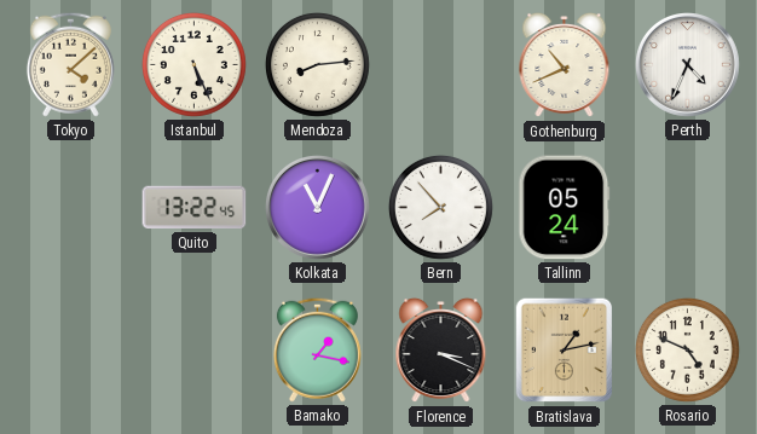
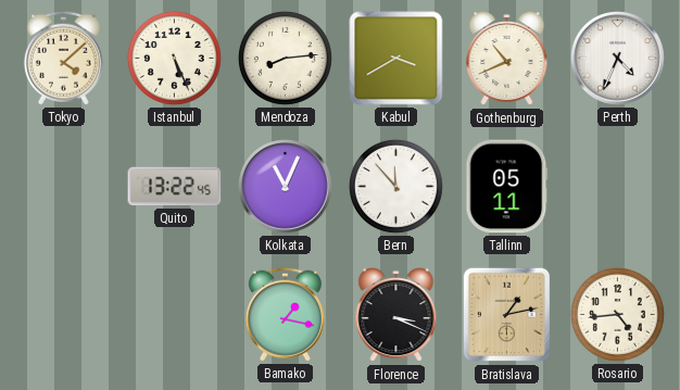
Kabul: none -> 3:40 (396, 59)
Bern: 7:53 -> 11:53 (395, 186)
Tallinn: 05:24 -> 05:11 (507, 187)
Rosario: 4:49 -> 4:44 (617, 314)
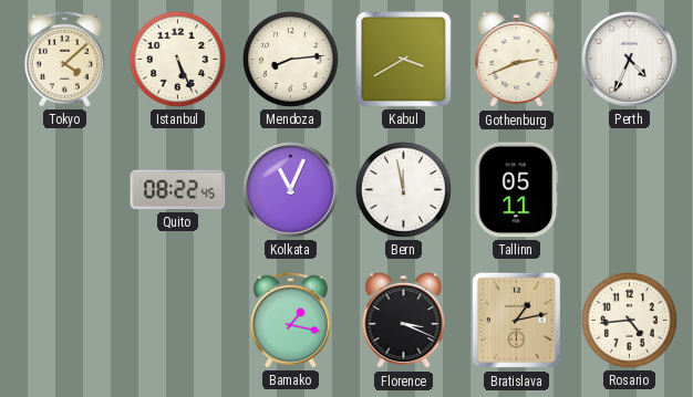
Gothenburg: 10:41 -> 2:41 (517, 60)
Quito: 13:22 -> 08:22 (178, 190)
Bern: 11:53 -> 11:58 (403, 189)
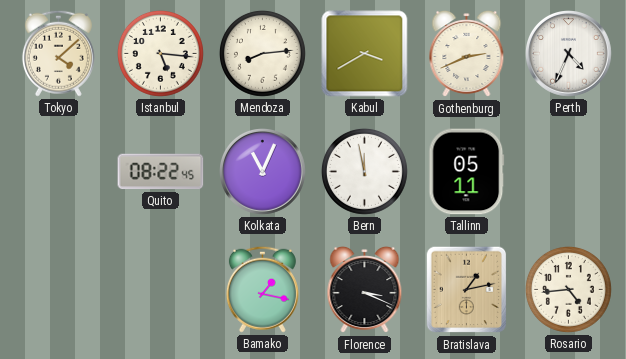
Istanbul: 5:26 -> 5:16 (160, 53)
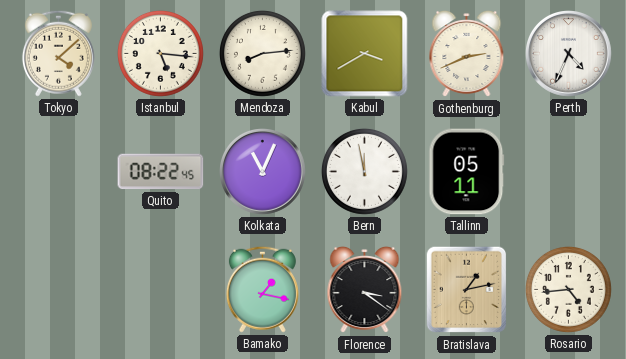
Florence: 3:19 -> 3:21 (365, 290)
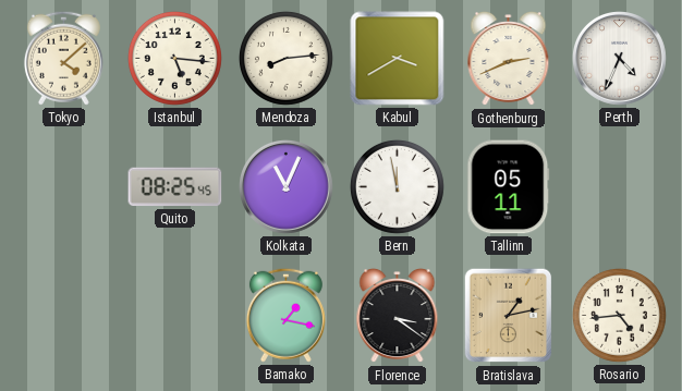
Quito: 08:22 -> 08:25 (175, 187)
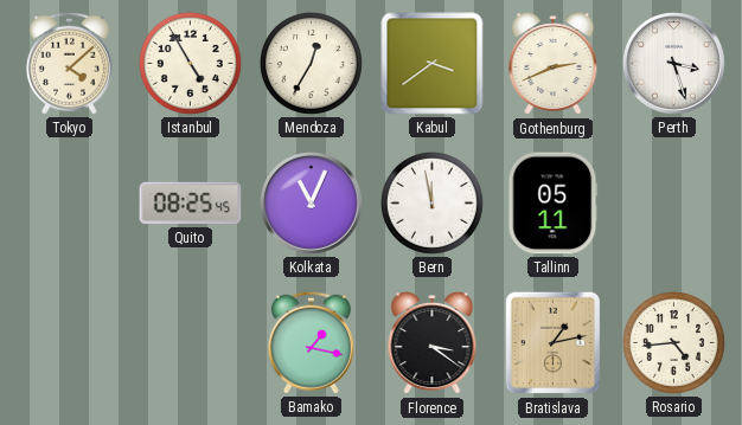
Istanbul: 5:16 -> 4:55 (190, 63)
Mendoza: 8:14 -> 12:35 (311, 63)
Kabul: 3:40 -> 3:39 (433, 64)
Perth: 4:34 -> 3:27 (674, 64)
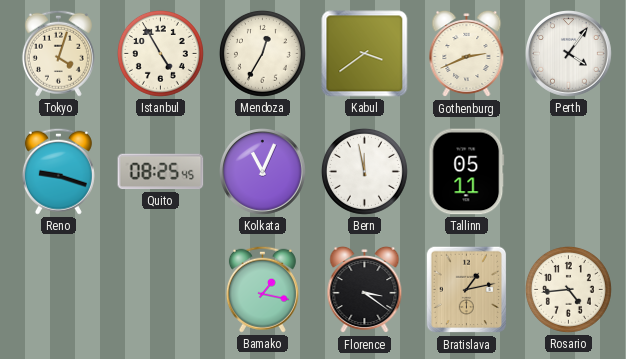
Tokyo: 4:08 -> 4:03 (58, 53)
Perth: 3:27 -> 4:06 (569, 54)
Reno: none -> 9:18 (58, 171)
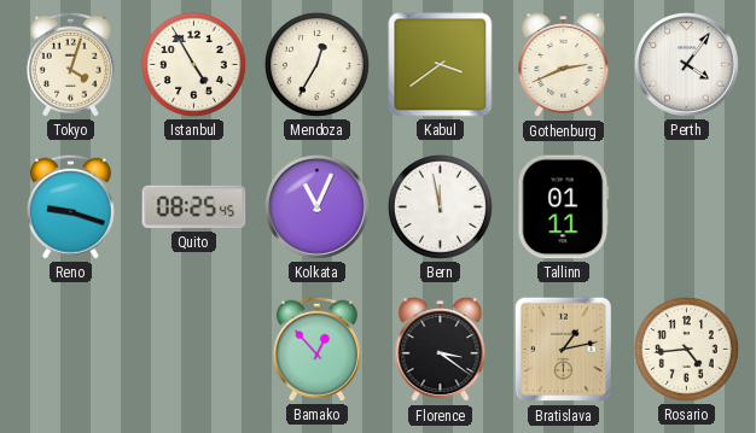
Tallinn: 05:11 -> 01:11 (564, 207)
Bamako: 1:17 -> 12:53 (316, 349)
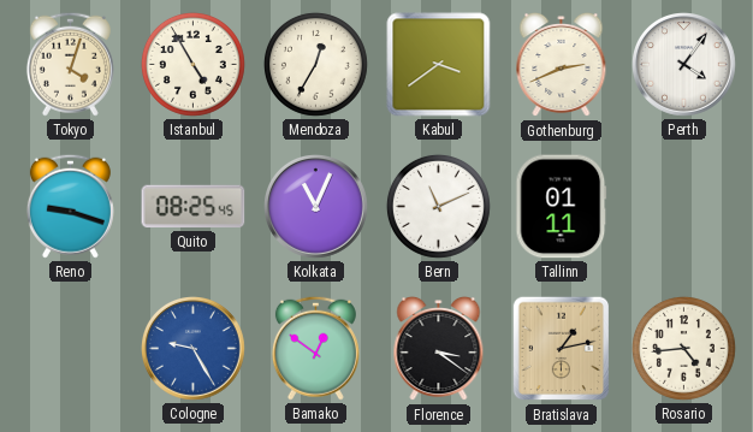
Bern: 11:58 -> 11:11 (438, 206)
Cologne: none -> 9:25 (194, 349)
Bamako: 12:53 -> 12:51 (315, 348)
